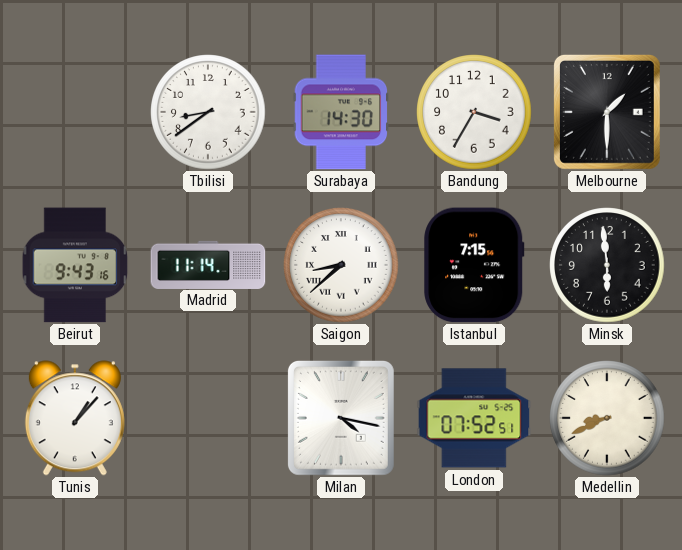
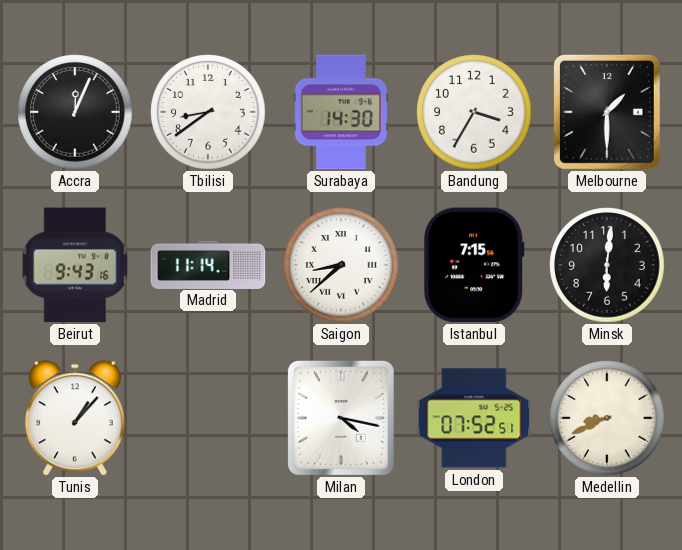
Accra: none -> 12:04 (75, 112)
Minsk: 5:59 -> 6:01 (607, 265)
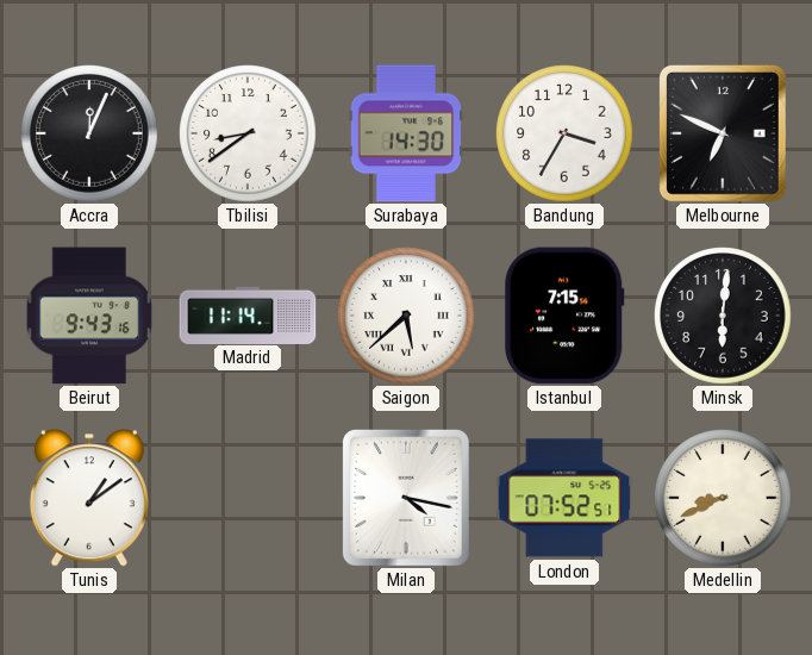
Melbourne: 1:30 -> 6:49 (723, 133)
Saigon: 8:38 -> 5:38 (406, 316)
Tunis: 1:07 -> 1:09 (89, 498)
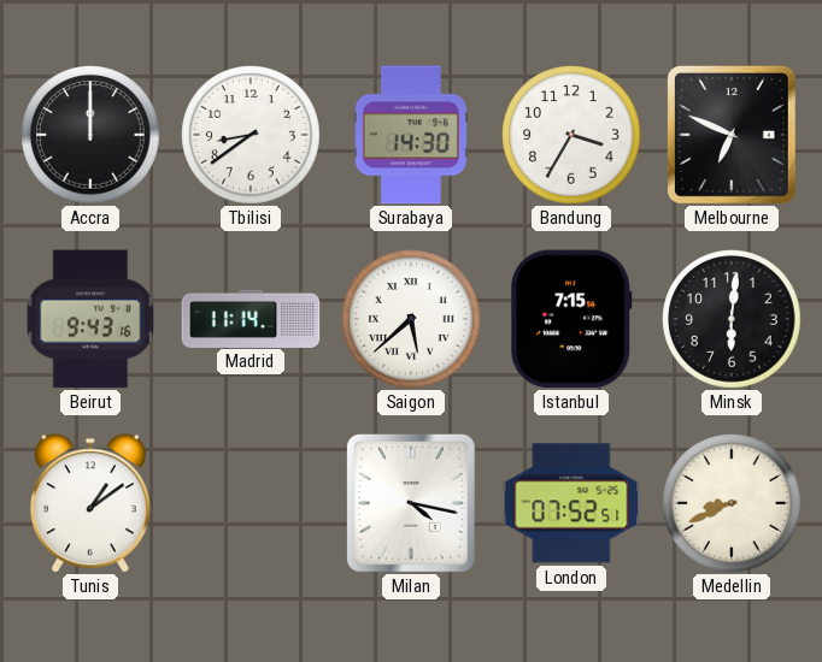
Accra: 12:04 -> 12:00 (90, 135)
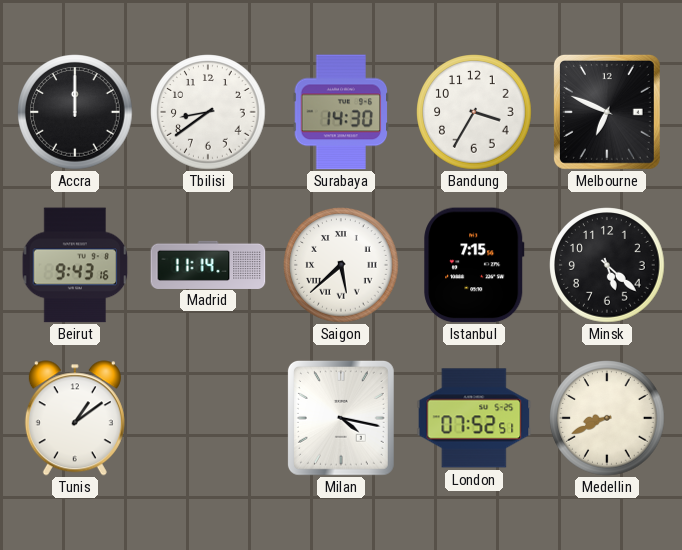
Minsk: 6:01 -> 5:22 (607, 265)
